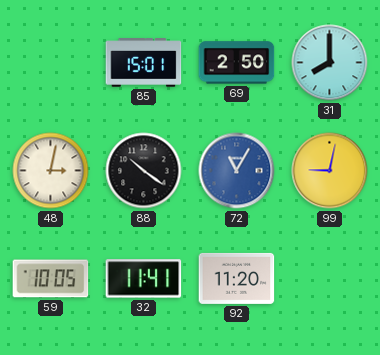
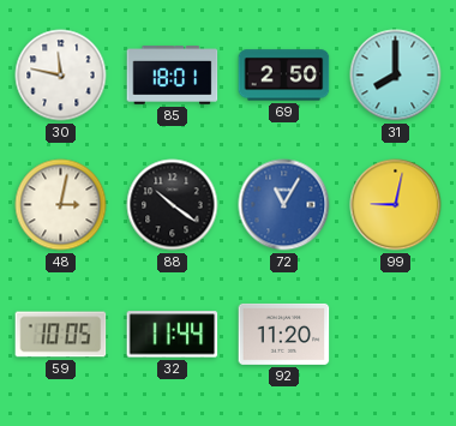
30: none -> 11:47 (61, 76)
85: 15:01 -> 18:01 (173, 76)
32: 11:41 -> 11:44 (173, 335)
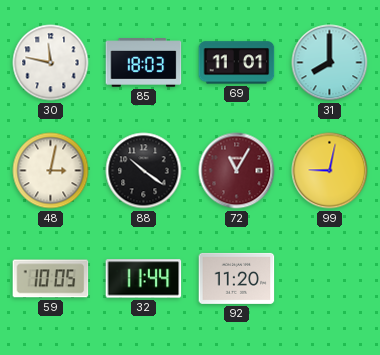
85: 18:01 -> 18:03 (144, 63)
69: 2:50 -> 11:01 (237, 63)
72 dial: blue -> burgundy (237, 171)
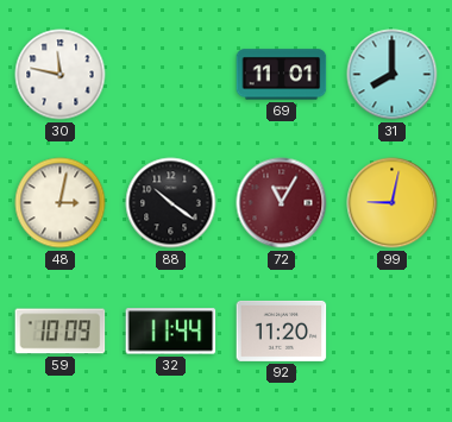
85: 18:03 -> none (144, 63)
59: 10:05 -> 10:09 (61, 332)
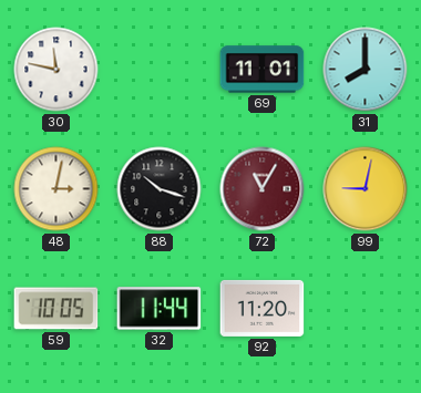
88: 10:21 -> 10:18 (160, 189)
59: 10:09 -> 10:05 (57, 309)
